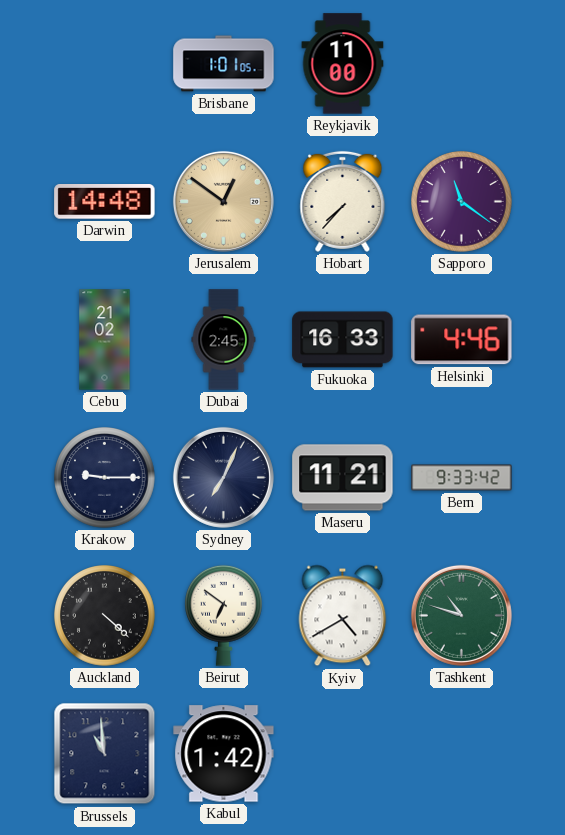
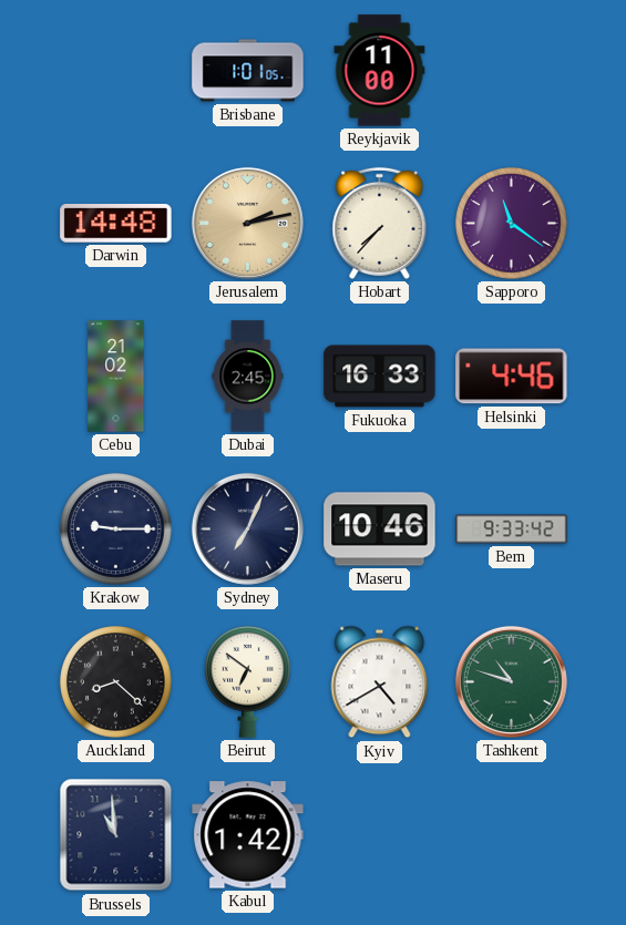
Jerusalem: 12:51 -> 2:13 (247, 223)
Maseru: 11:21 -> 10:46 (380, 530)
Auckland: 4:22 -> 8:22 (116, 682)
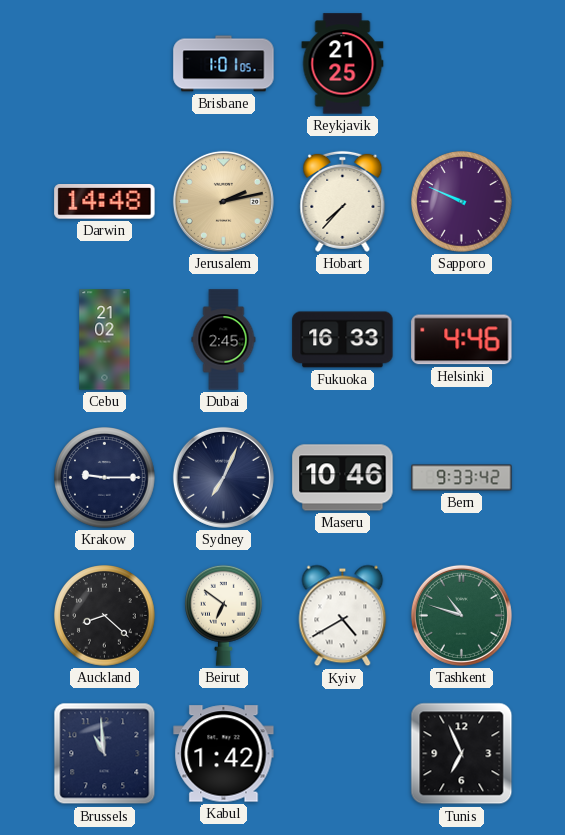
Reykjavik: 11:00 -> 21:25 (343, 64)
Sapporo: 11:21 -> 9:49 (462, 202)
Tunis: none -> 6:56 (462, 754)
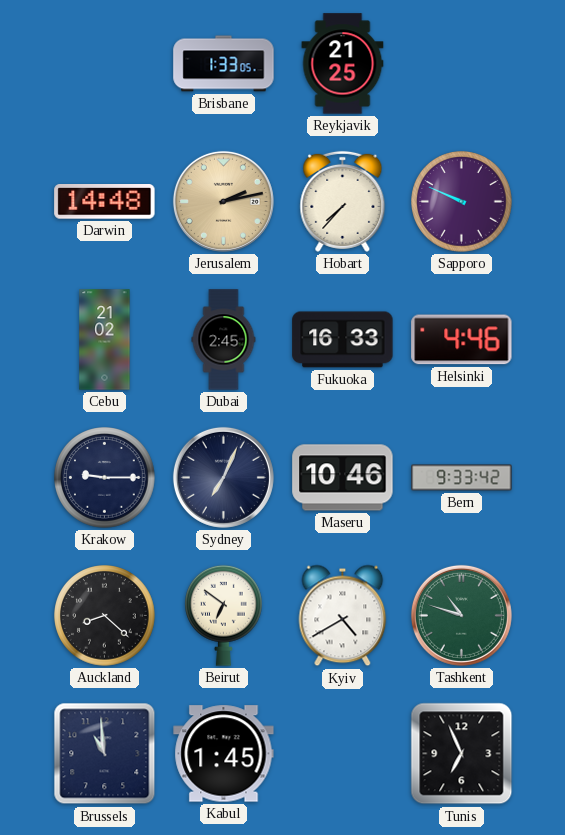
Brisbane: 1:01 -> 1:33 (224, 64)
Kabul: 1:42 -> 1:45 (224, 754)
